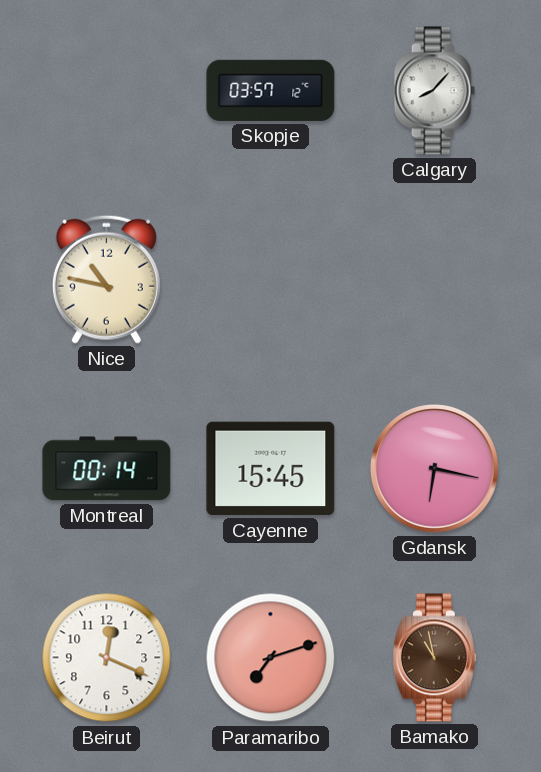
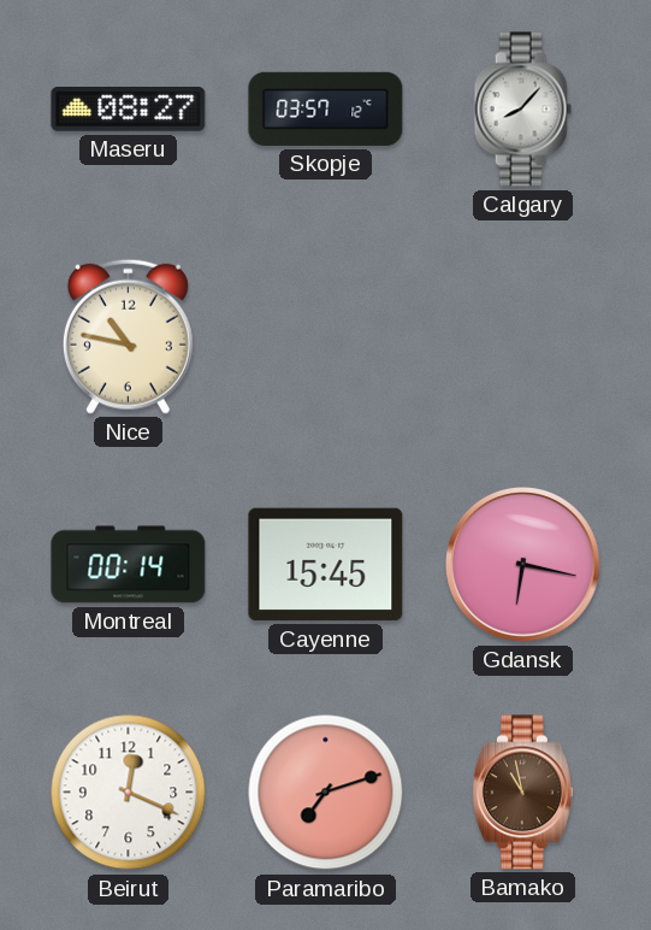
Maseru: none -> 08:27 (129, 110)
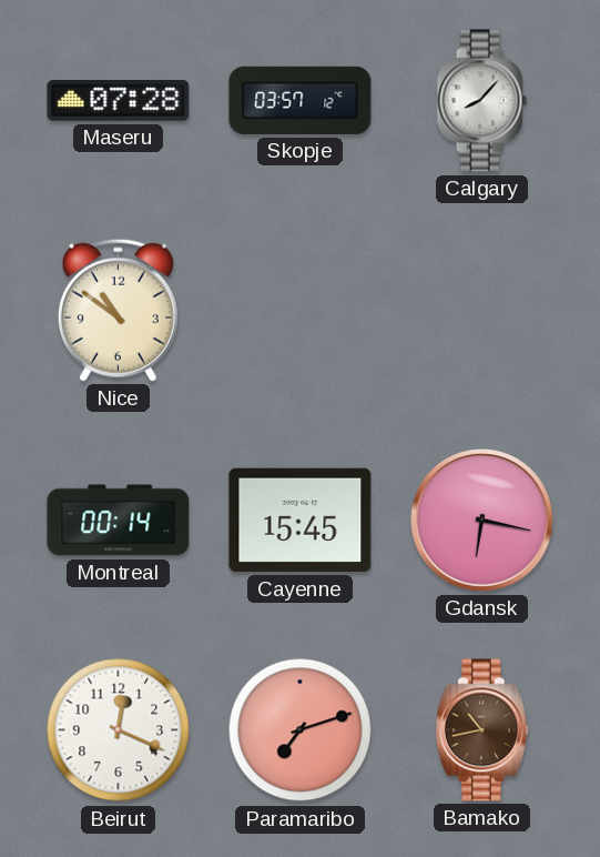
Maseru: 08:27 -> 07:28 (119, 101)
Nice: 10:47 -> 10:51 (118, 310)
Bamako: 10:58 -> 10:43 (481, 730)
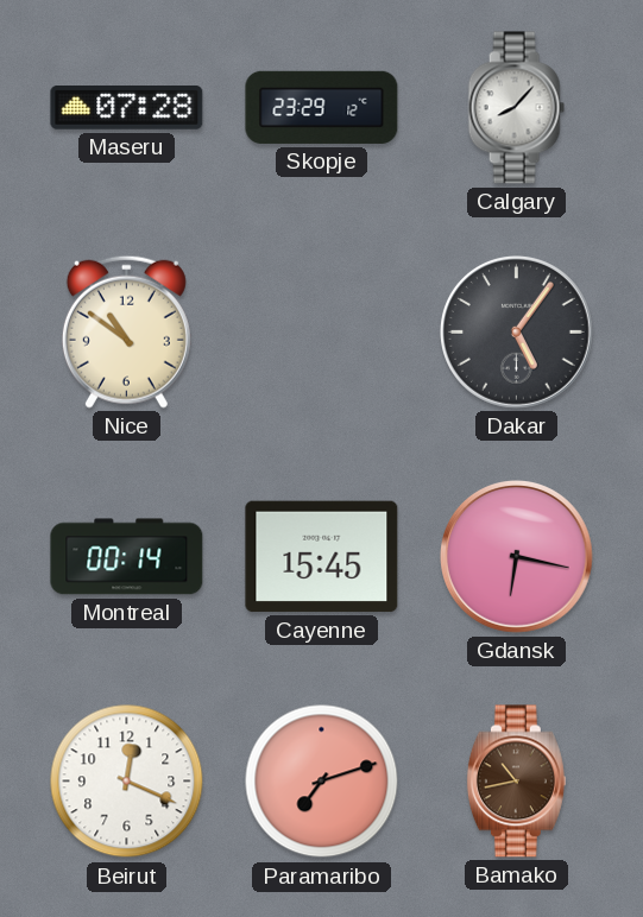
Skopje: 03:57 -> 23:29 (322, 107)
Dakar: none -> 5:06 (517, 333)
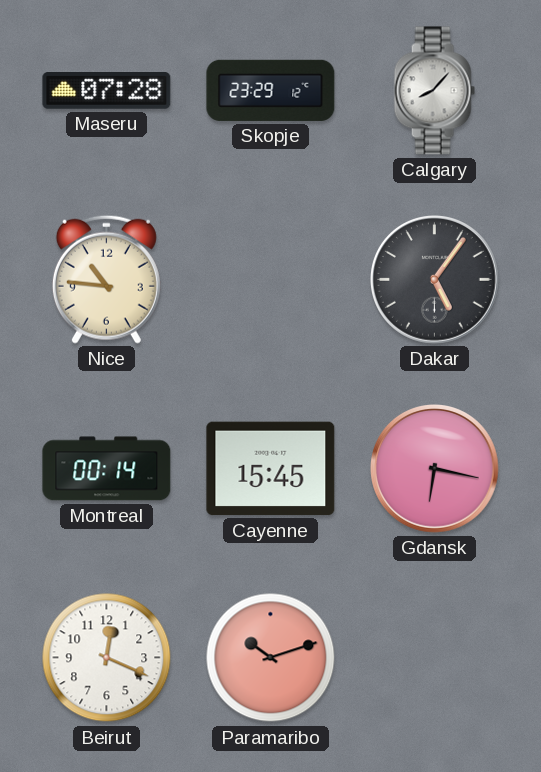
Nice: 10:51 -> 10:46 (106, 279)
Paramaribo: 7:12 -> 10:12 (271, 658)
Bamako: 10:43 -> none (516, 782)
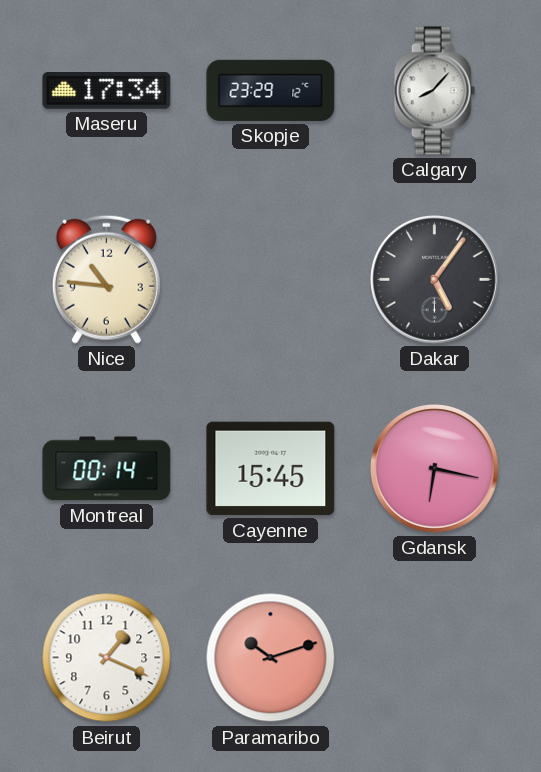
Maseru: 07:28 -> 17:34 (107, 91)
Beirut: 12:19 -> 1:19 (107, 658)
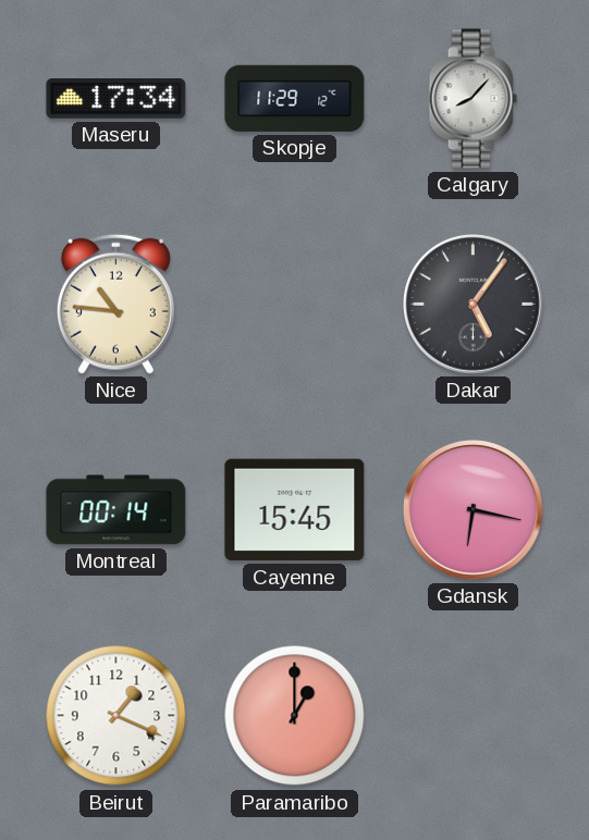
Skopje: 23:29 -> 11:29 (295, 98)
Paramaribo: 10:12 -> 1:00 (295, 716)
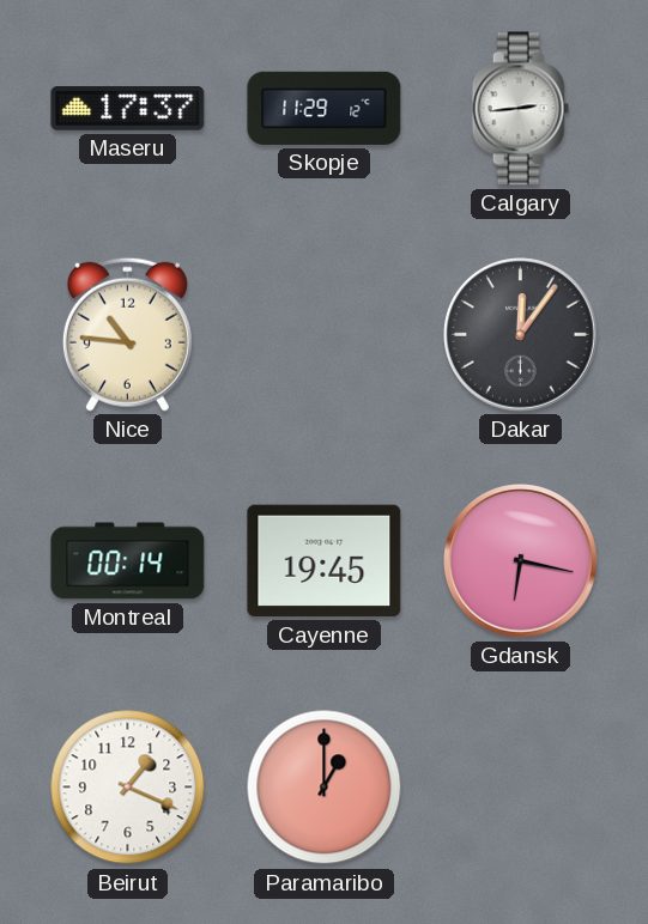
Maseru: 17:34 -> 17:37 (128, 109)
Calgary: 8:07 -> 2:44 (520, 109)
Dakar: 5:06 -> 12:06 (521, 335)
Cayenne: 15:45 -> 19:45 (325, 561)
